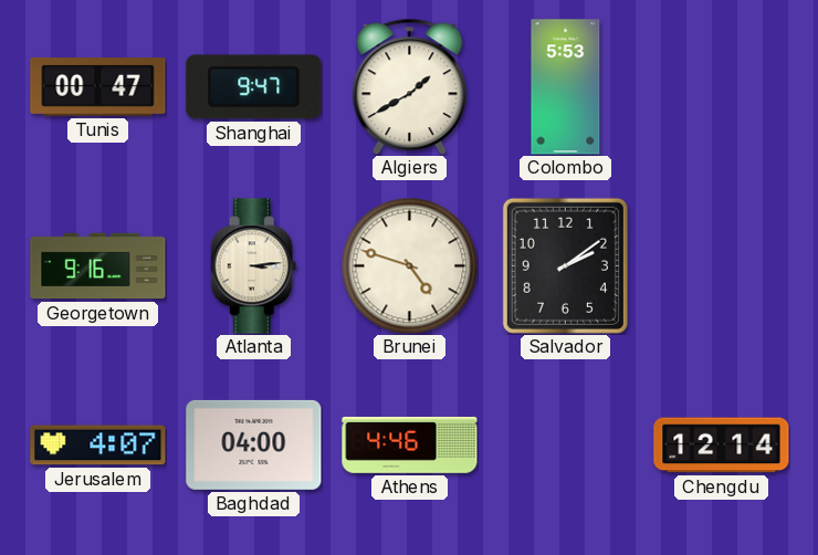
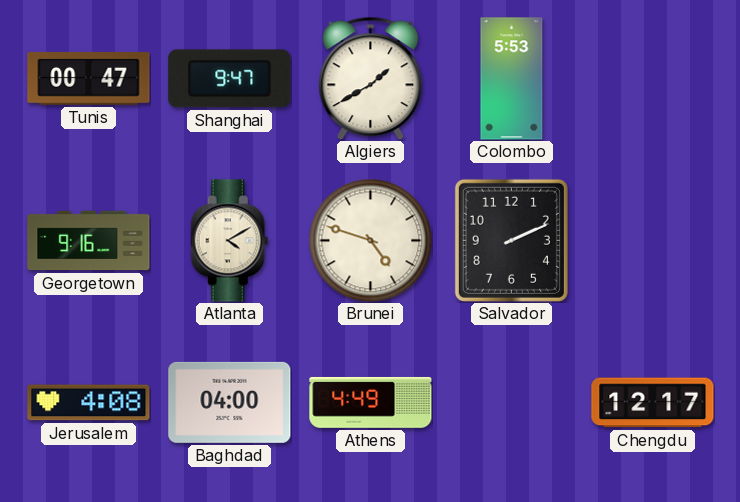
Atlanta: 3:14 -> 4:10 (230, 241)
Salvador: 2:09 -> 2:11 (511, 240)
Jerusalem: 4:07 -> 4:08 (89, 403)
Athens: 4:46 -> 4:49 (371, 402)
Chengdu: 12:14 -> 12:17 (653, 403)
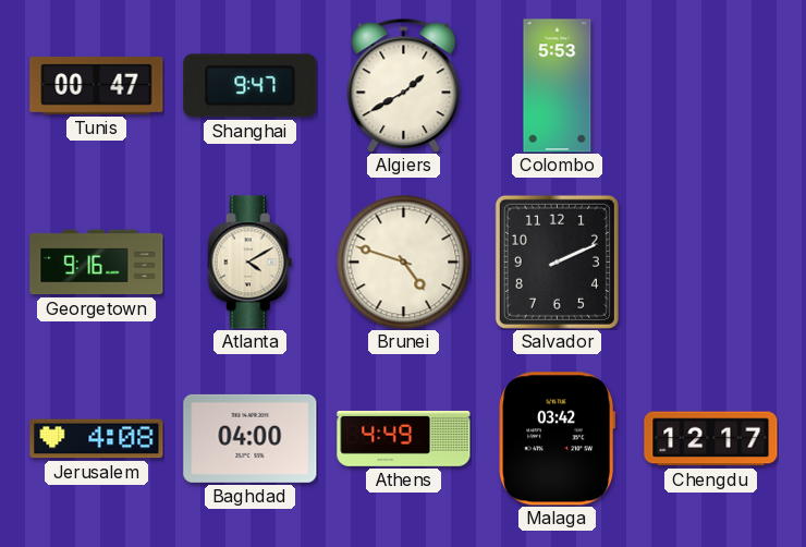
Malaga: none -> 03:42 (558, 439)
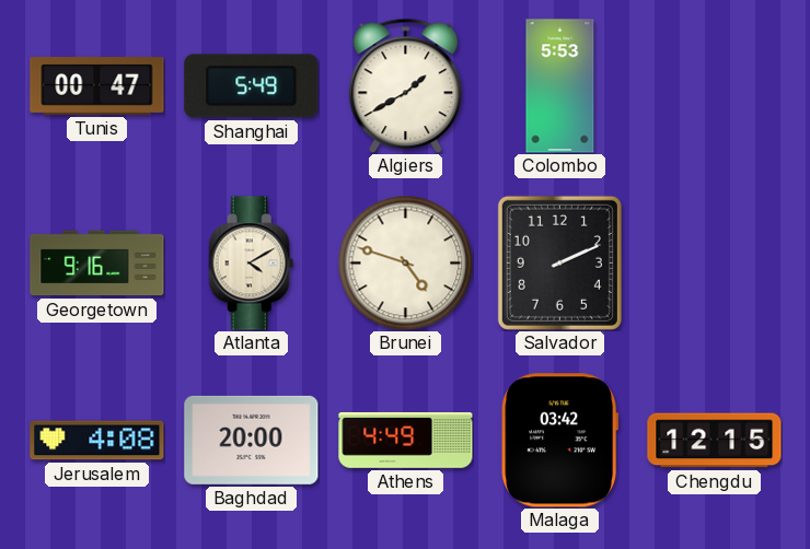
Shanghai: 9:47 -> 5:49 (252, 86)
Baghdad: 04:00 -> 20:00 (252, 440)
Chengdu: 12:17 -> 12:15 (715, 441)
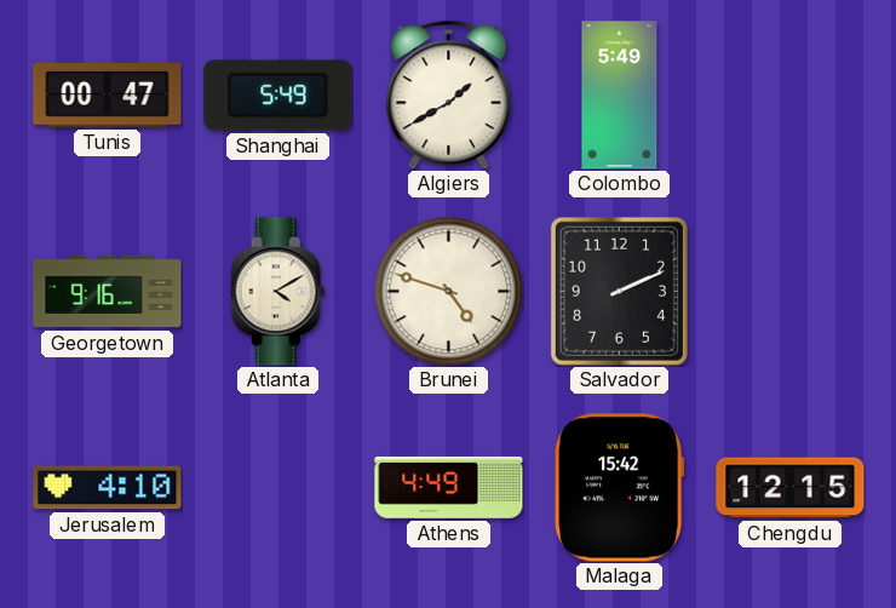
Colombo: 5:53 -> 5:49 (620, 96)
Jerusalem: 4:08 -> 4:10 (108, 488)
Baghdad: 20:00 -> none (252, 440)
Malaga: 03:42 -> 15:42 (620, 488)
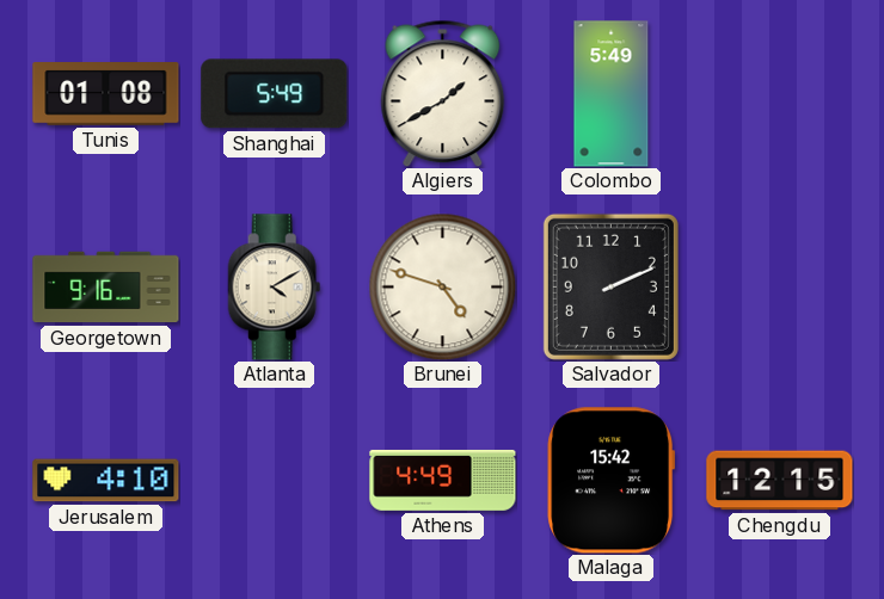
Tunis: 00:47 -> 01:08 (106, 94)
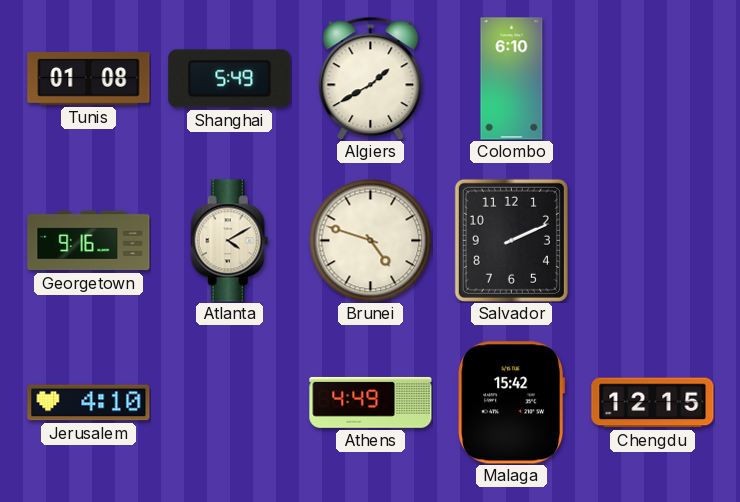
Colombo: 5:49 -> 6:10 (512, 79)
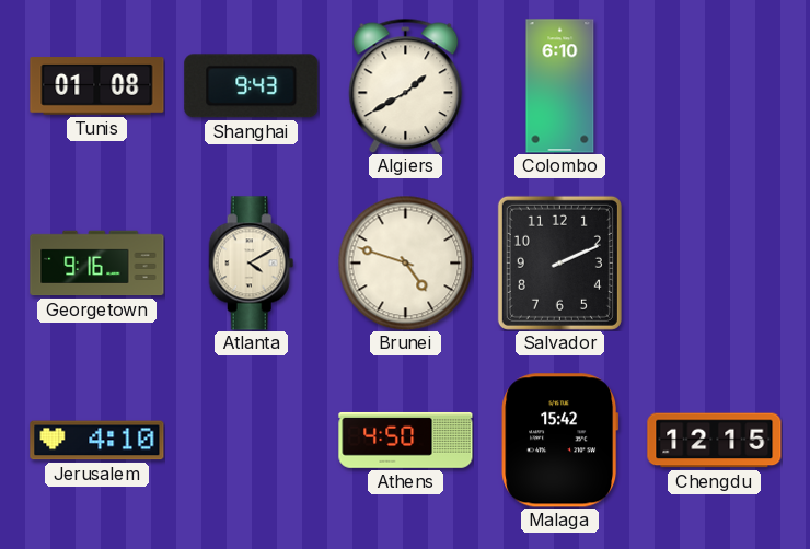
Shanghai: 5:49 -> 9:43 (252, 86)
Athens: 4:49 -> 4:50 (406, 440)
